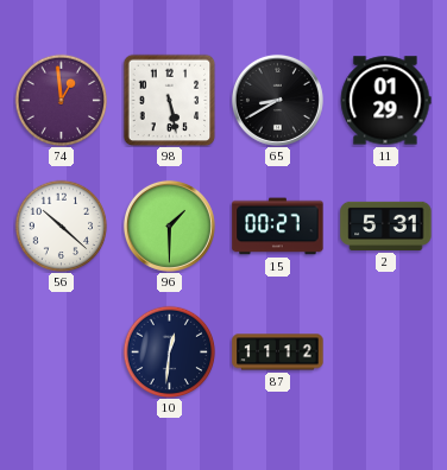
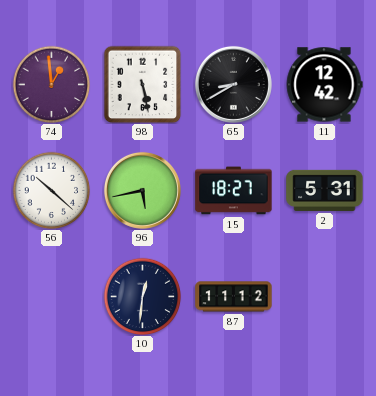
11: 01:29 -> 12:42 (324, 85)
96: 1:30 -> 5:43 (142, 190)
15: 00:27 -> 18:27 (234, 191)
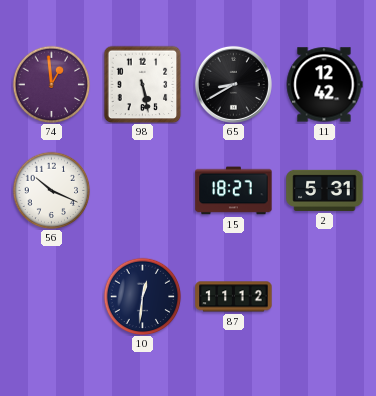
56: 10:22 -> 10:19 (51, 190)
96: 5:43 -> none (142, 190)
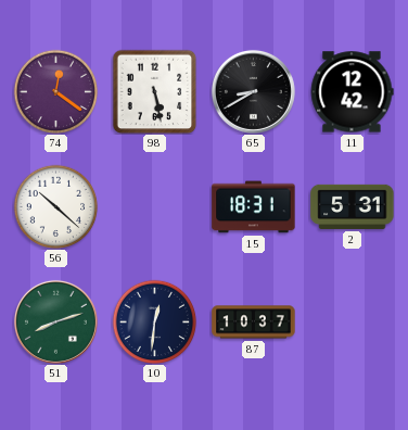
74: 12:59 -> 12:21 (55, 91)
56: 10:19 -> 10:22 (55, 206)
15: 18:27 -> 18:31 (254, 207)
51: none -> 8:12 (55, 321)
87: 11:12 -> 10:37 (254, 322)
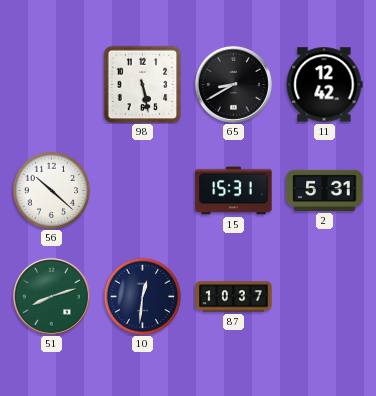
74: 12:21 -> none (55, 91)
15: 18:31 -> 15:31 (234, 191)
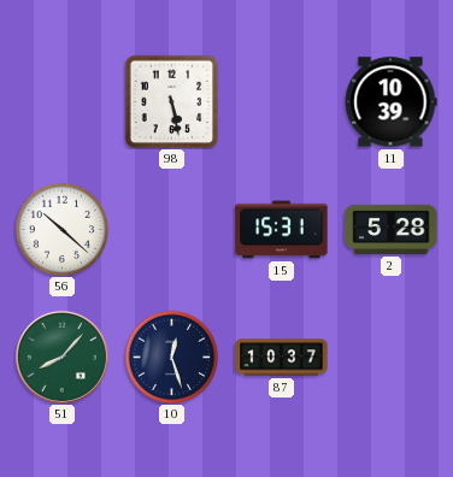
65: 8:40 -> none (233, 84)
11: 12:42 -> 10:39 (390, 102)
2: 5:31 -> 5:28 (392, 229)
51: 8:12 -> 8:07 (61, 357)
10: 12:31 -> 12:27 (171, 357)
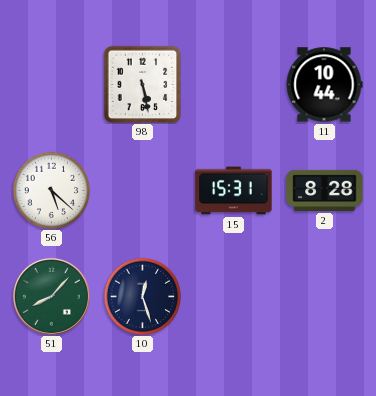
11: 10:39 -> 10:44 (324, 85)
56: 10:22 -> 5:22 (51, 190)
2: 5:28 -> 8:28 (325, 190)
87: 10:37 -> none (282, 358)
